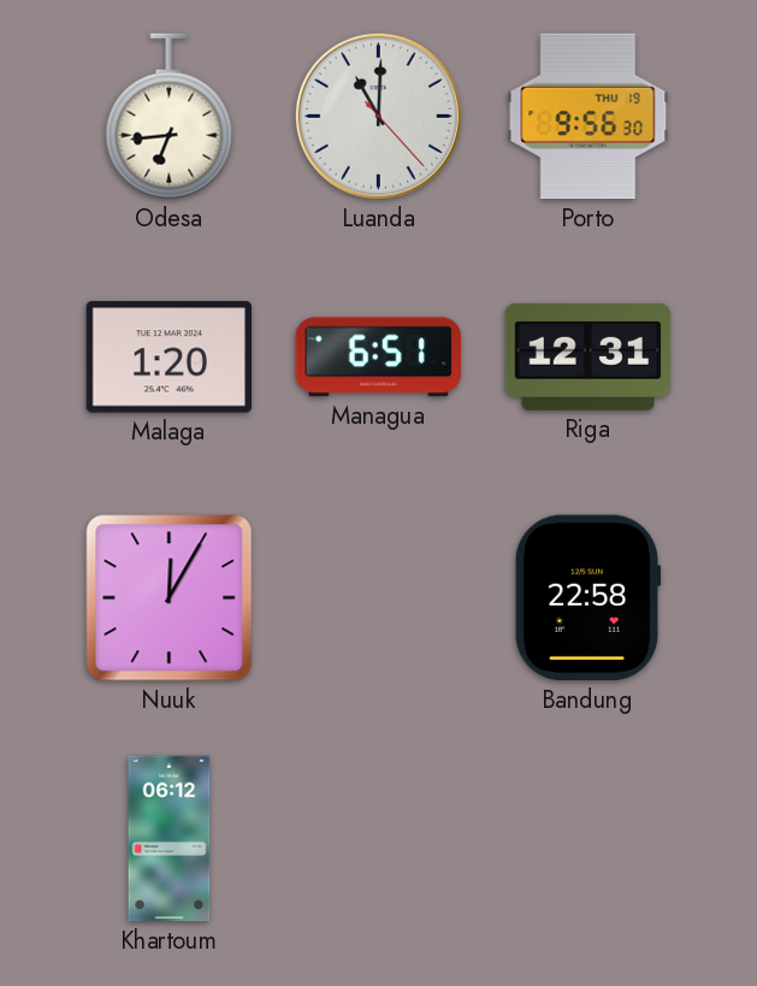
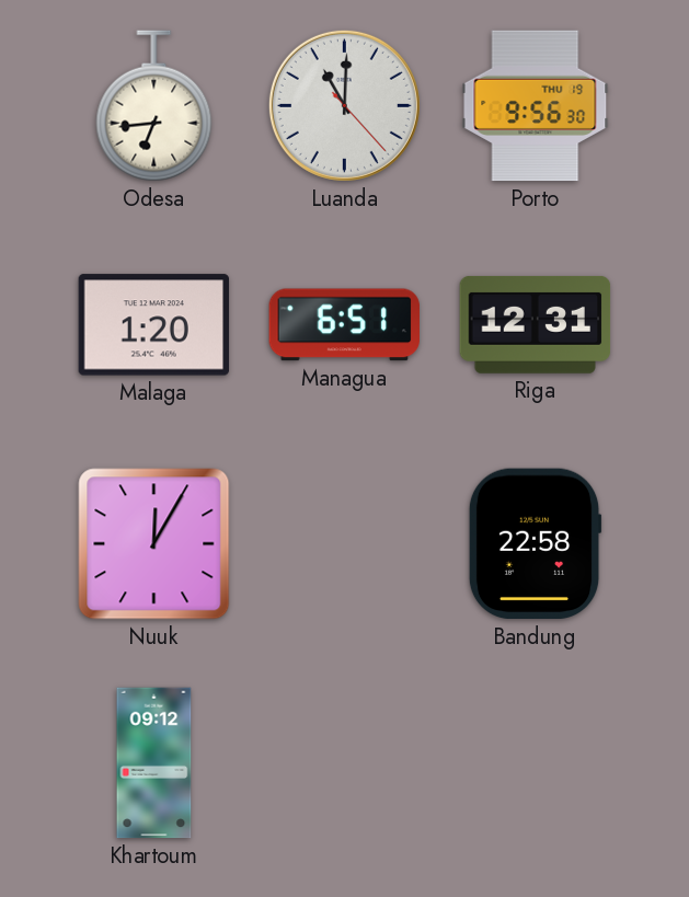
Khartoum: 06:12 -> 09:12 (154, 763)
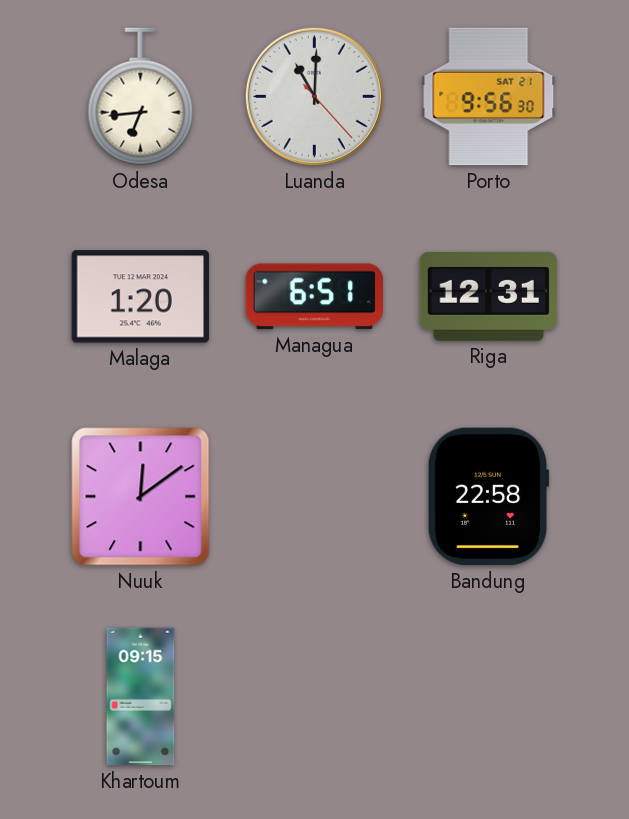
Porto date: THU 19 -> SAT 21 (489, 97)
Nuuk: 12:05 -> 12:09 (141, 497)
Khartoum: 09:12 -> 09:15 (141, 697)
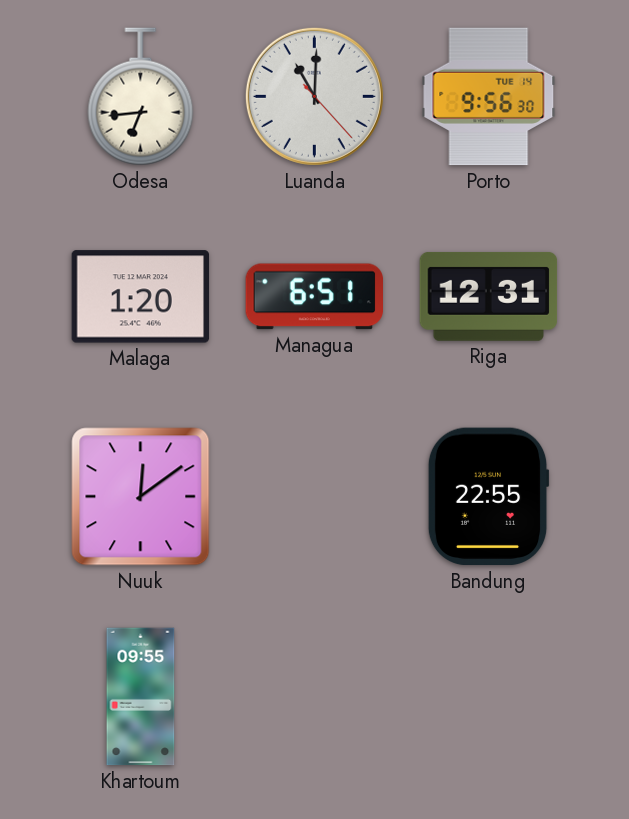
Porto date: SAT 21 -> TUE 14 (489, 97)
Bandung: 22:58 -> 22:55 (488, 497)
Khartoum: 09:15 -> 09:55 (141, 697)
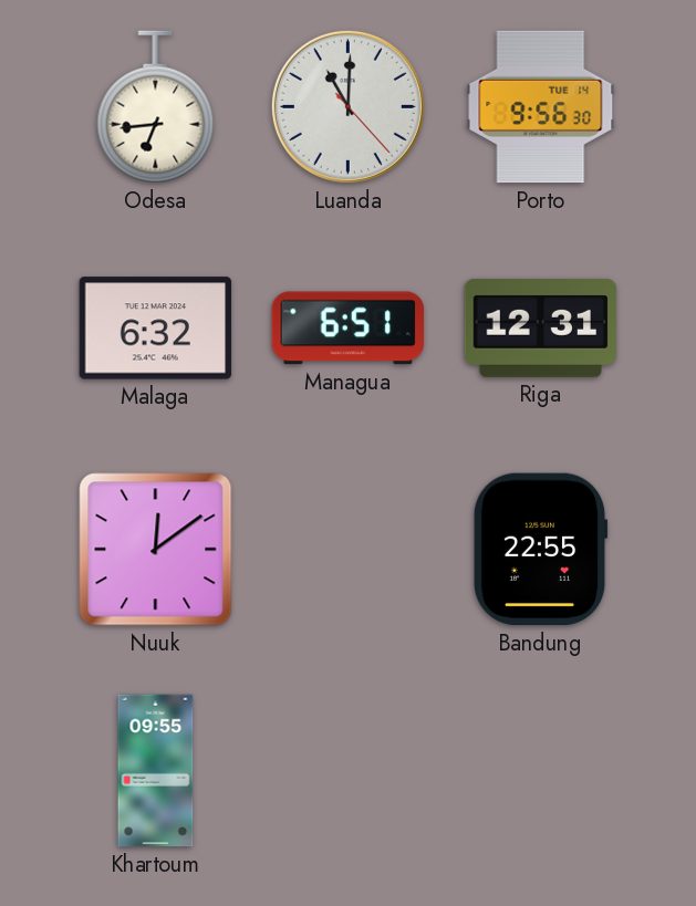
Malaga: 1:20 -> 6:32 (156, 329)
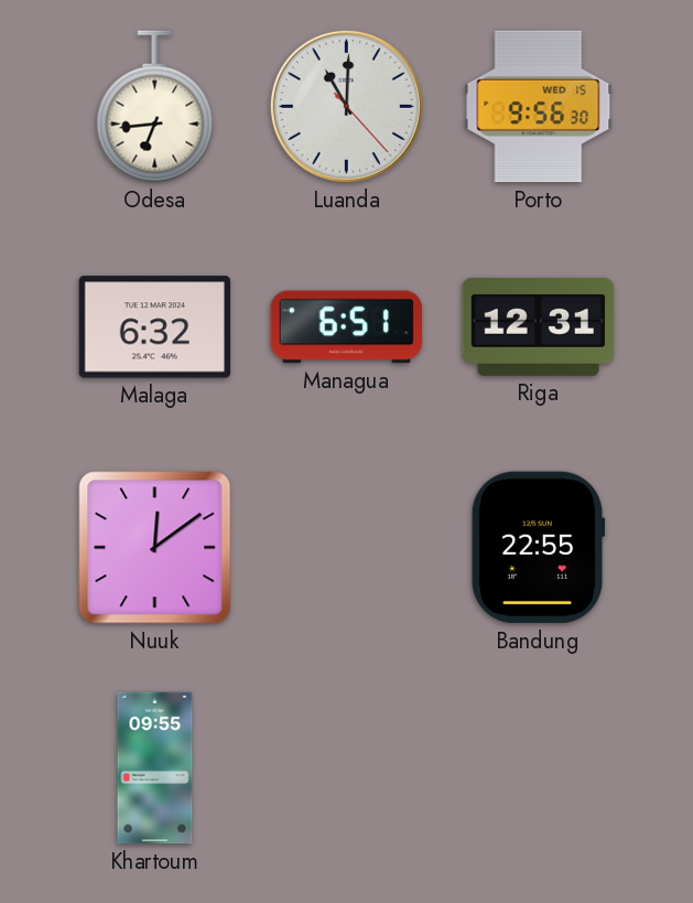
Porto date: TUE 14 -> WED 15 (539, 107)
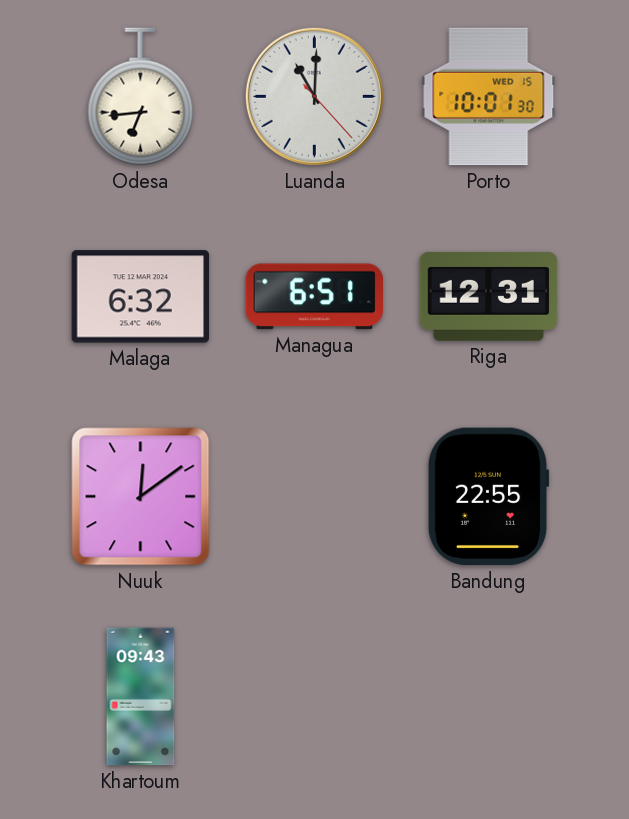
Porto: 9:56 -> 10:01 (489, 97)
Khartoum: 09:55 -> 09:43 (141, 697)
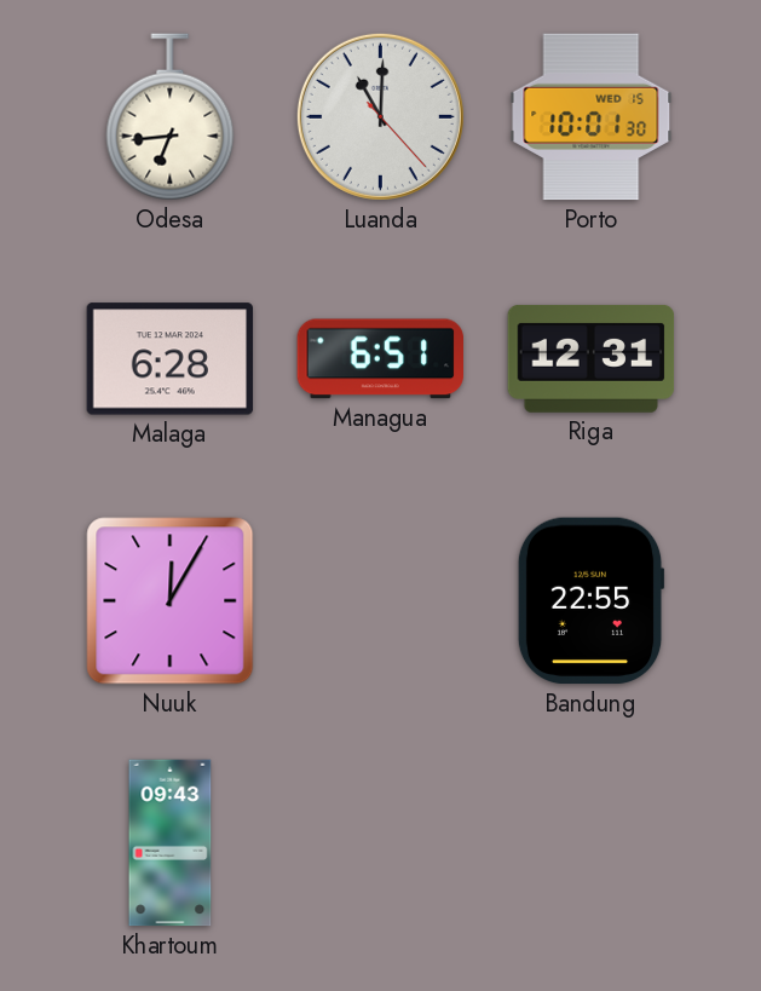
Malaga: 6:32 -> 6:28 (171, 359)
Nuuk: 12:09 -> 12:05 (171, 601)
